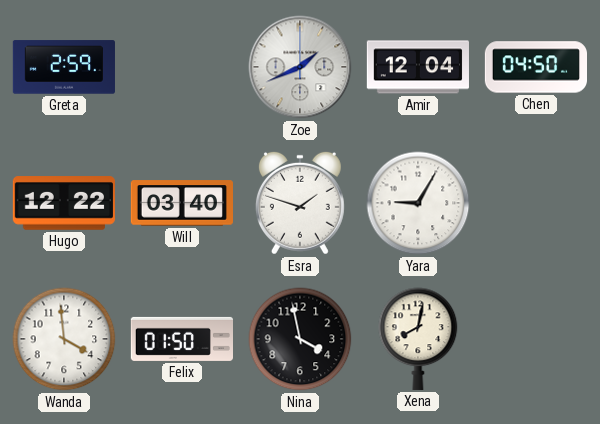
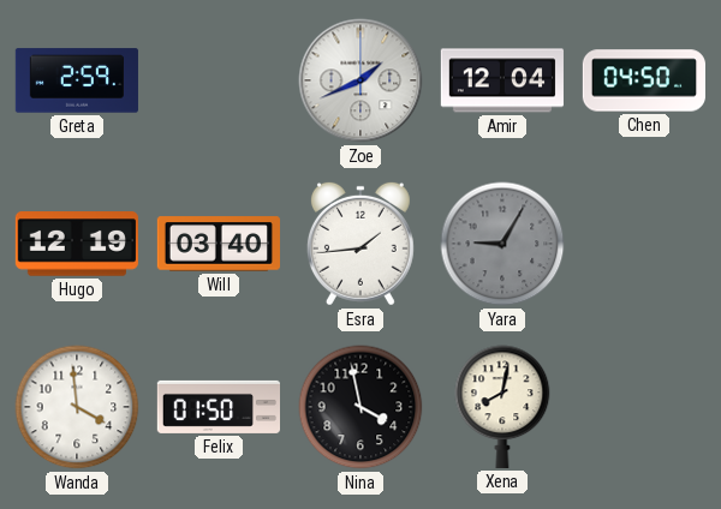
Hugo: 12:22 -> 12:19 (77, 244)
Esra: 1:48 -> 1:44 (360, 244)
Yara dial: white -> grey (502, 244)
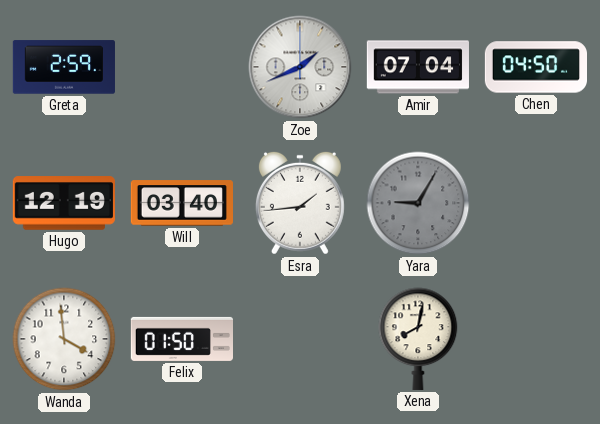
Amir: 12:04 -> 07:04 (418, 67)
Nina: 3:58 -> none (360, 407)
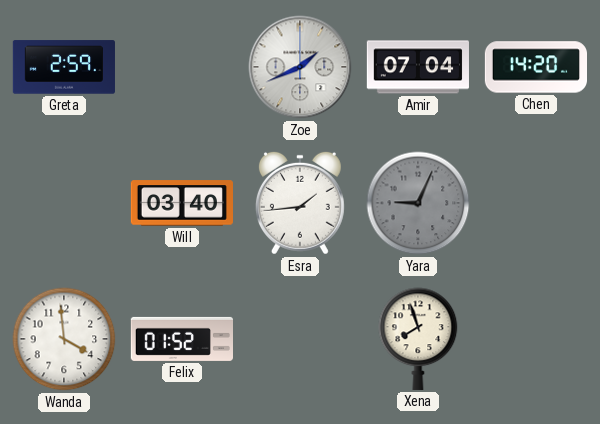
Chen: 04:50 -> 14:20 (535, 67)
Hugo: 12:19 -> none (64, 203)
Yara: 9:05 -> 9:04 (418, 203)
Felix: 01:50 -> 01:52 (181, 339)
Xena: 8:02 -> 7:57 (418, 339)
